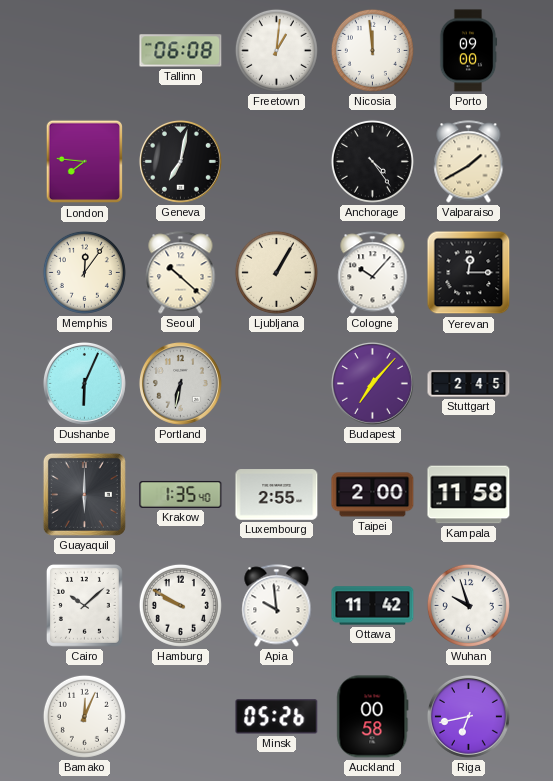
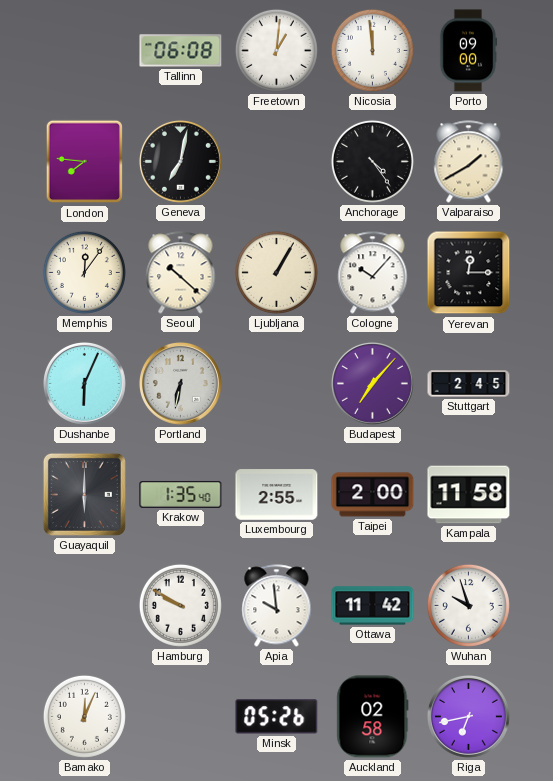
Cairo: 10:08 -> none (84, 605)
Auckland: 00:58 -> 02:58 (373, 717)
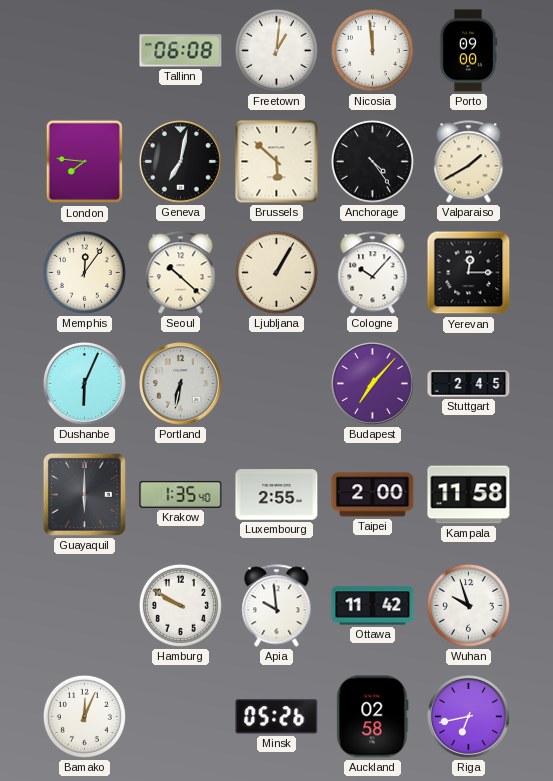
Brussels: none -> 5:52 (277, 162)
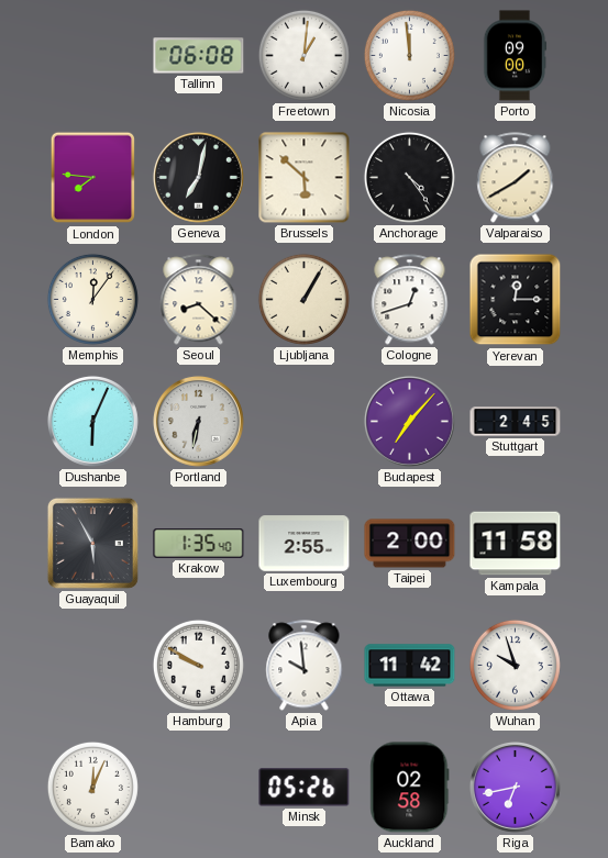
Seoul: 10:22 -> 8:22 (199, 300)
Cologne: 10:07 -> 12:42 (410, 300)
Guayaquil: 6:00 -> 5:55 (92, 543)
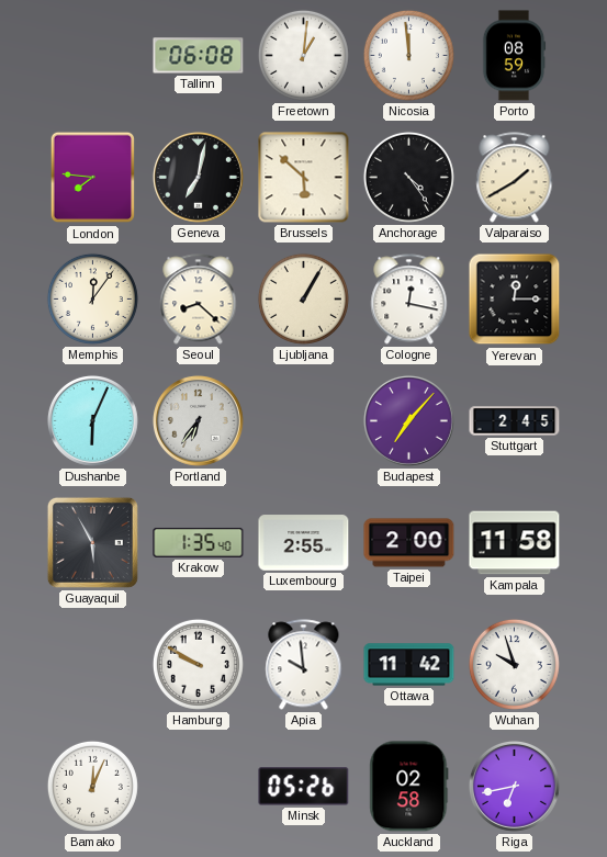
Porto: 09:00 -> 08:59 (514, 56)
Cologne: 12:42 -> 12:17 (409, 300)
Portland: 6:32 -> 6:36 (198, 420)
